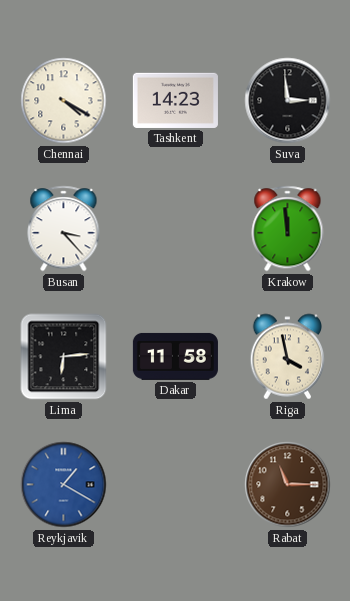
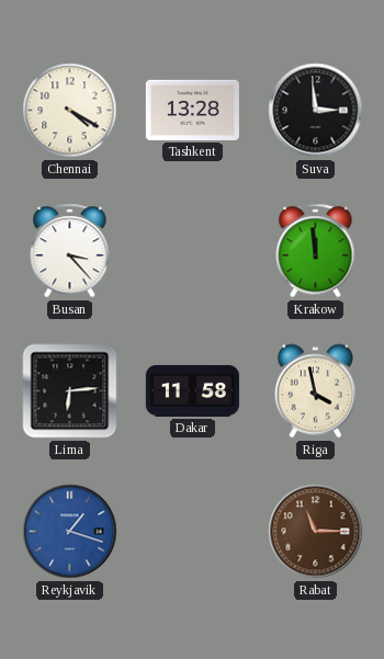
Tashkent: 14:23 -> 13:28 (192, 110)
Reykjavik: 1:20 -> 1:18 (70, 532)
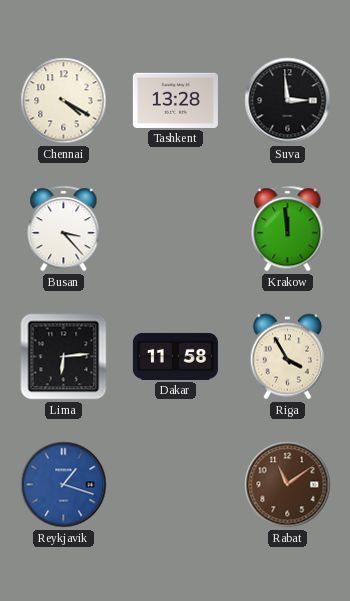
Riga: 3:58 -> 3:55 (288, 357)
Rabat: 11:15 -> 11:09 (288, 485)
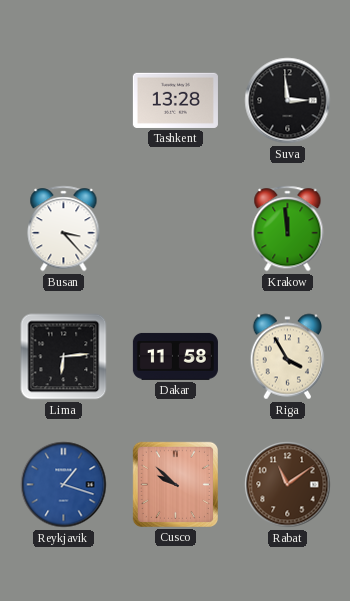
Chennai: 4:20 -> none (64, 101)
Cusco: none -> 9:52 (175, 484)
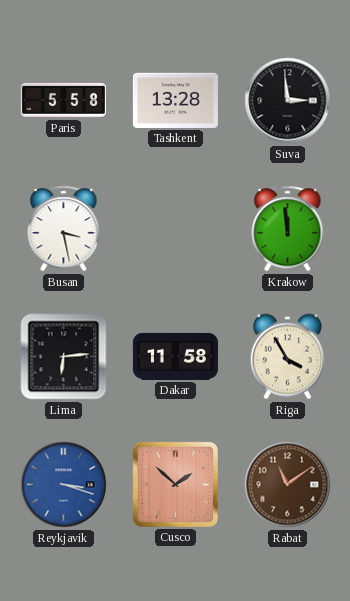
Paris: none -> 5:58 (63, 100)
Busan: 3:23 -> 3:28 (64, 229)
Reykjavik: 1:18 -> 3:18 (64, 485)
Cusco: 9:52 -> 1:52 (175, 484)
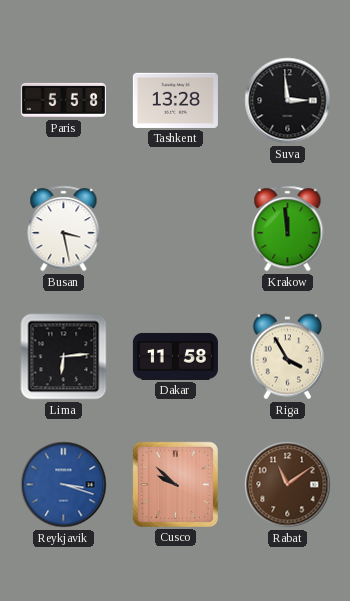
Cusco: 1:52 -> 9:52 (175, 484)
